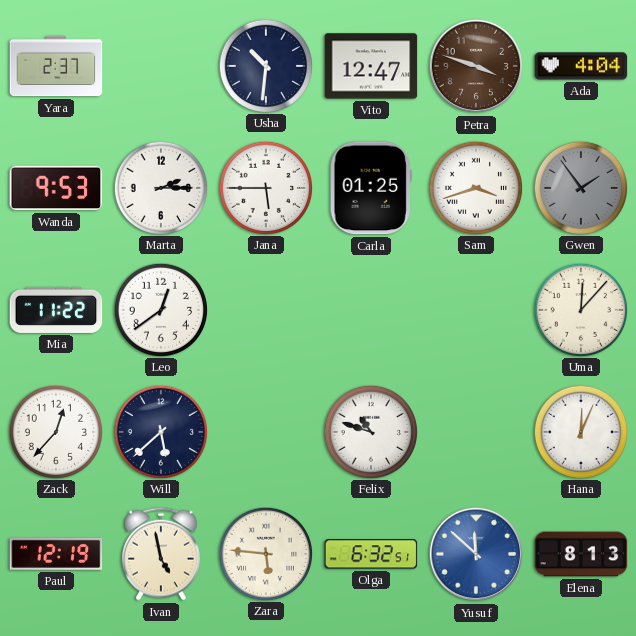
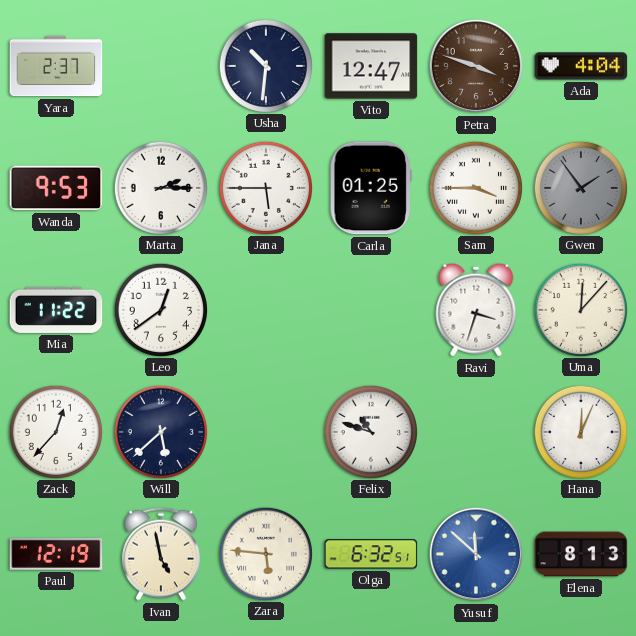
Sam: 3:42 -> 3:45 (475, 187)
Ravi: none -> 3:33 (476, 310)
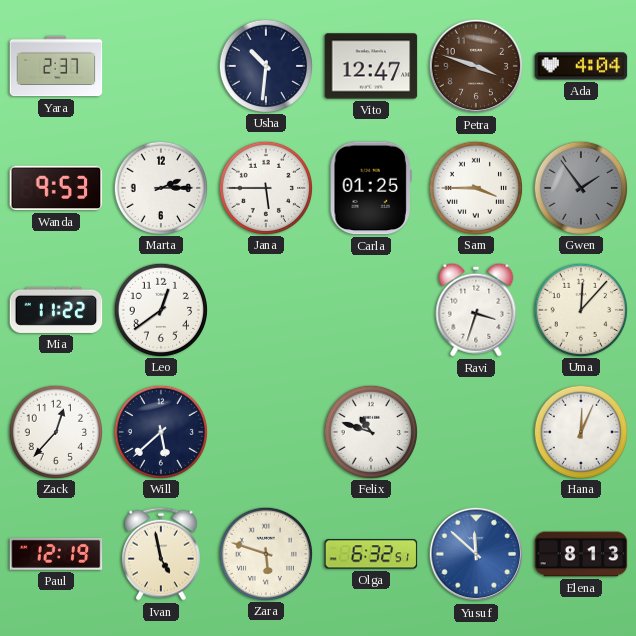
Zara: 5:46 -> 5:48 (265, 553)
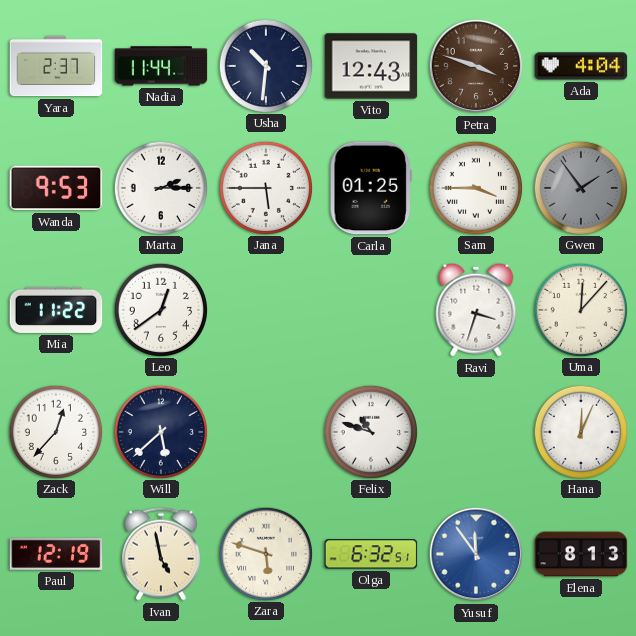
Nadia: none -> 11:44 (161, 66)
Vito: 12:47 -> 12:43 (371, 66)
Yusuf: 11:52 -> 11:54 (476, 554)
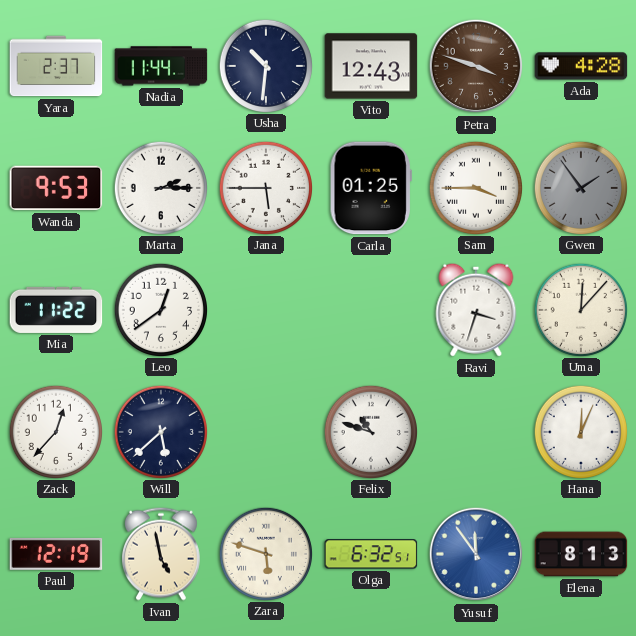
Ada: 4:04 -> 4:28 (581, 66)
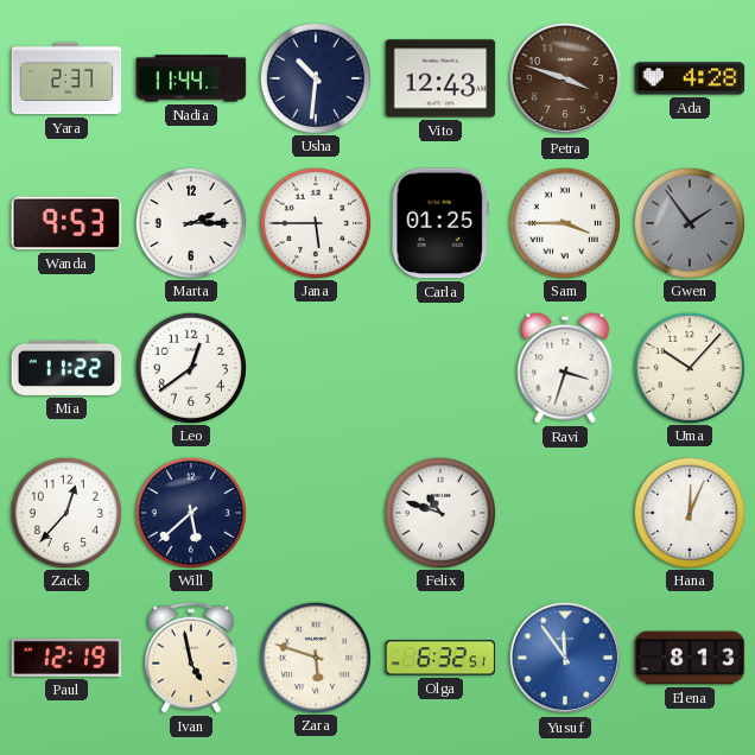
Uma: 12:07 -> 10:07 (689, 367)
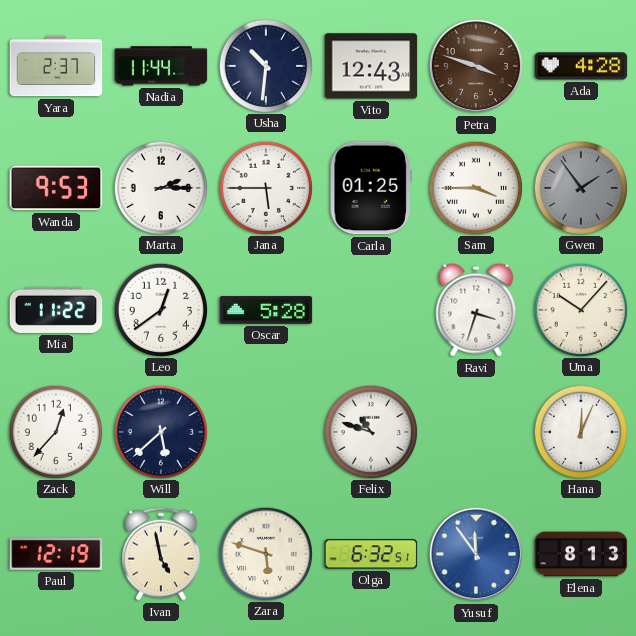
Oscar: none -> 5:28 (266, 310)
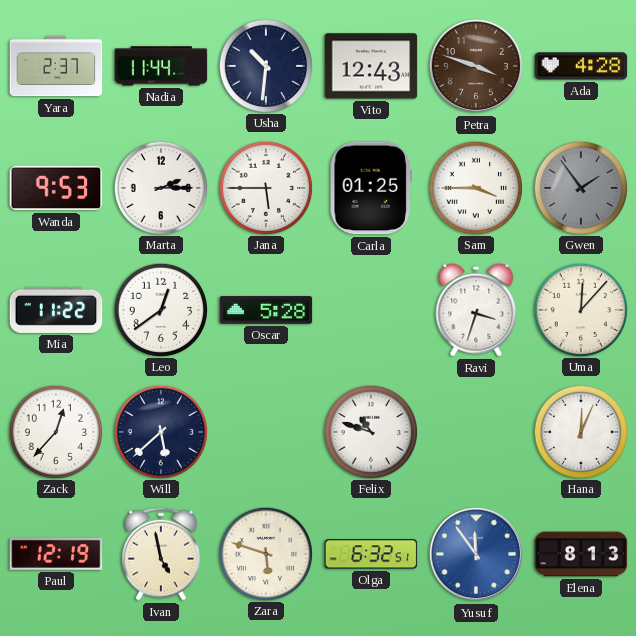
Uma: 10:07 -> 12:07 (580, 309)
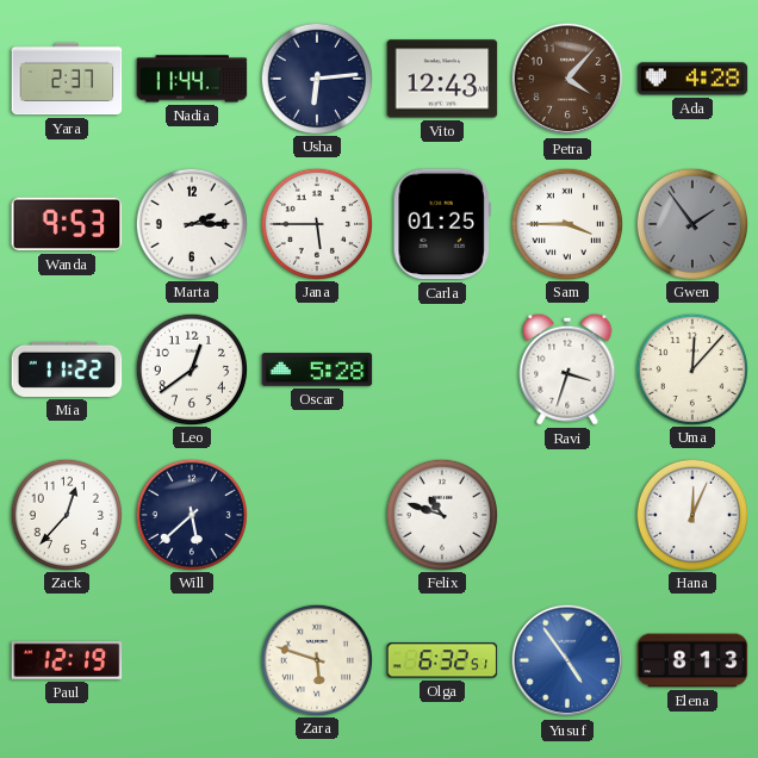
Usha: 10:31 -> 6:14 (316, 77)
Petra: 3:48 -> 4:07 (567, 79)
Ivan: 4:58 -> none (161, 554)
Yusuf: 11:54 -> 4:54 (567, 660)
